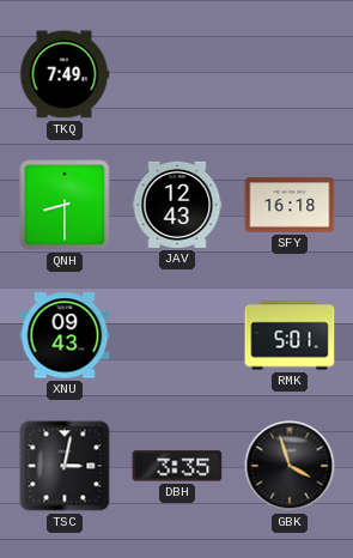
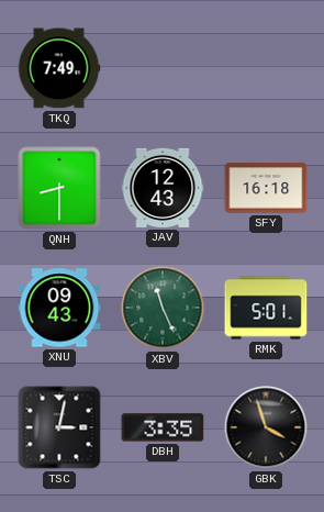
XBV: none -> 11:26 (163, 308)
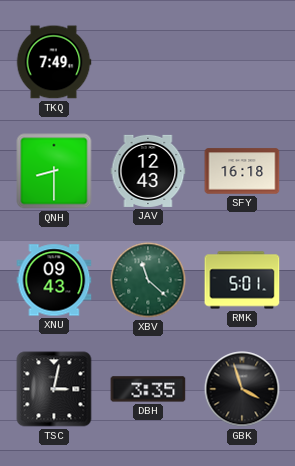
XBV: 11:26 -> 11:22 (148, 280)
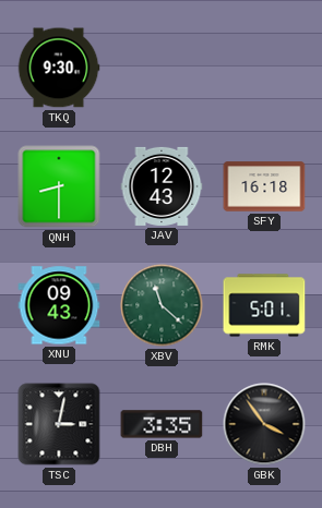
TKQ: 7:49 -> 9:30 (59, 68)
GBK: 3:57 -> 3:54 (264, 424)
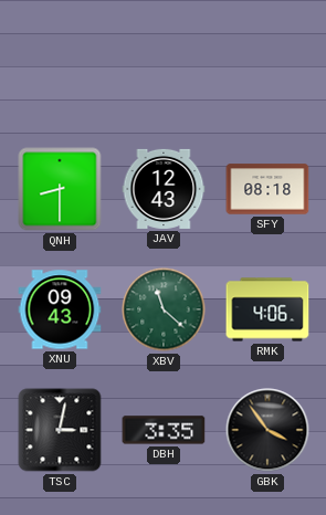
TKQ: 9:30 -> none (59, 68)
SFY: 16:18 -> 08:18 (267, 189)
RMK: 5:01 -> 4:06 (267, 309)
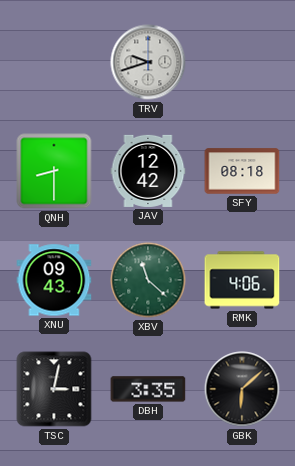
TRV: none -> 9:42 (148, 62)
JAV: 12:43 -> 12:42 (148, 171)
GBK: 3:54 -> 6:08 (242, 389)
